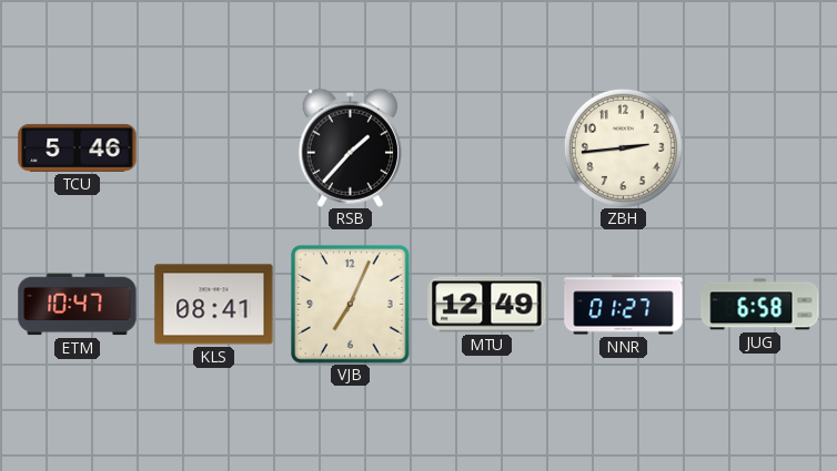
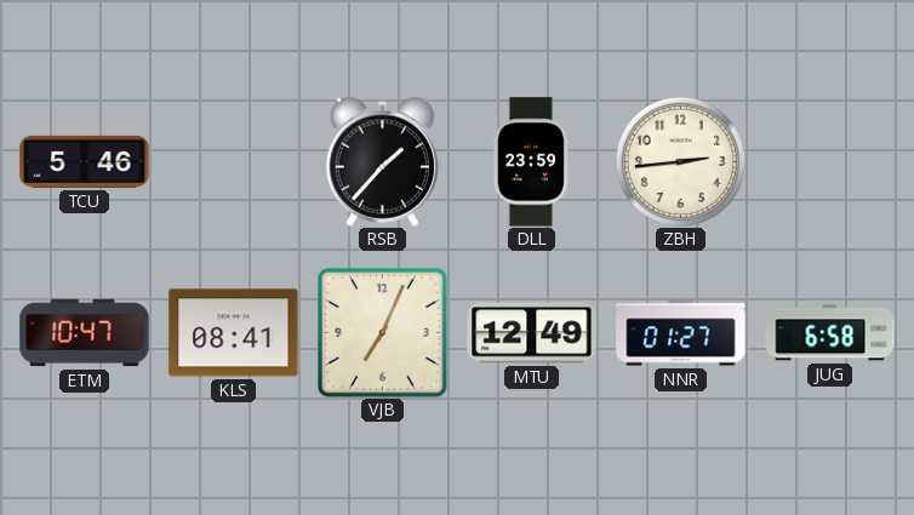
DLL: none -> 23:59 (531, 162)
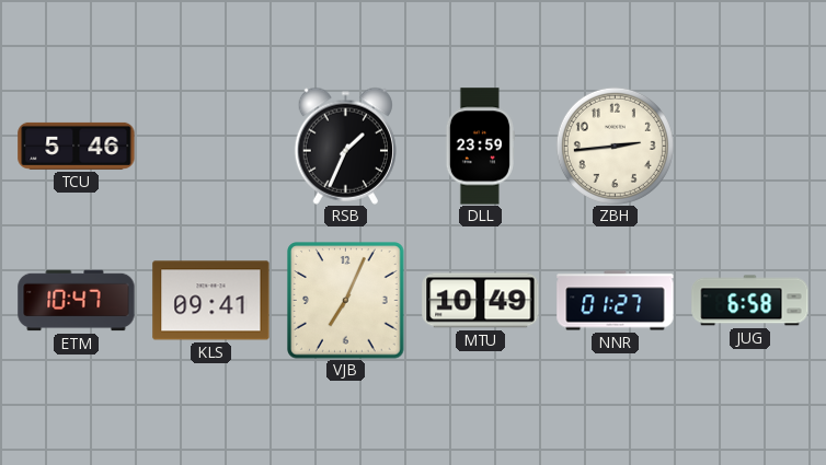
RSB: 1:37 -> 1:34 (345, 146)
KLS: 08:41 -> 09:41 (211, 301)
MTU: 12:49 -> 10:49 (481, 301)
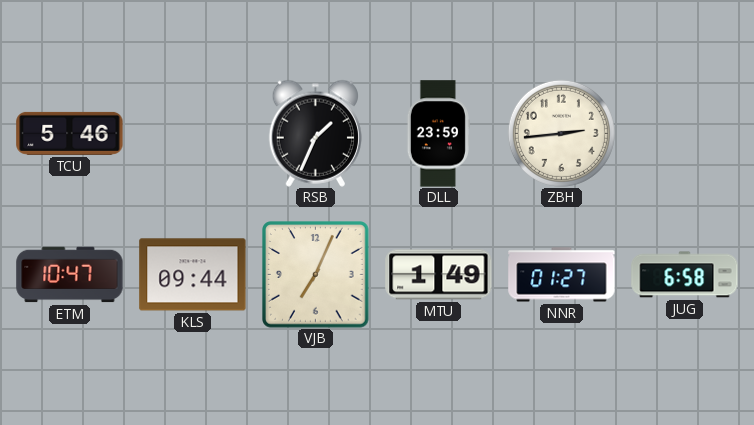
KLS: 09:41 -> 09:44 (193, 275)
MTU: 10:49 -> 1:49 (439, 275)
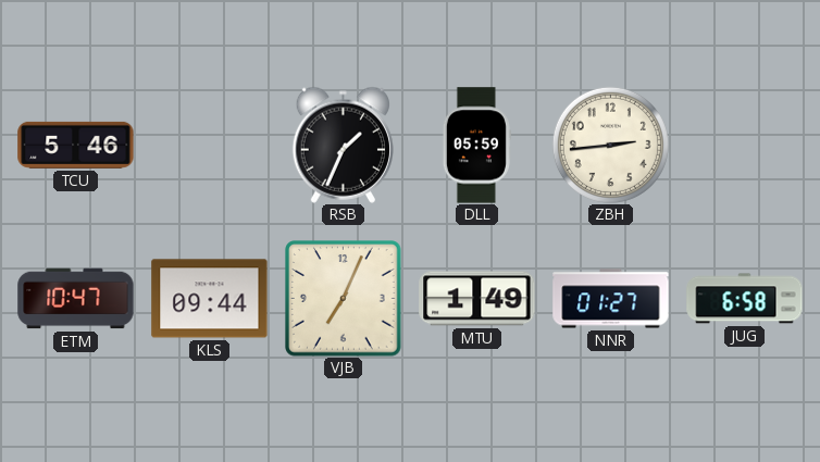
DLL: 23:59 -> 05:59 (476, 146)
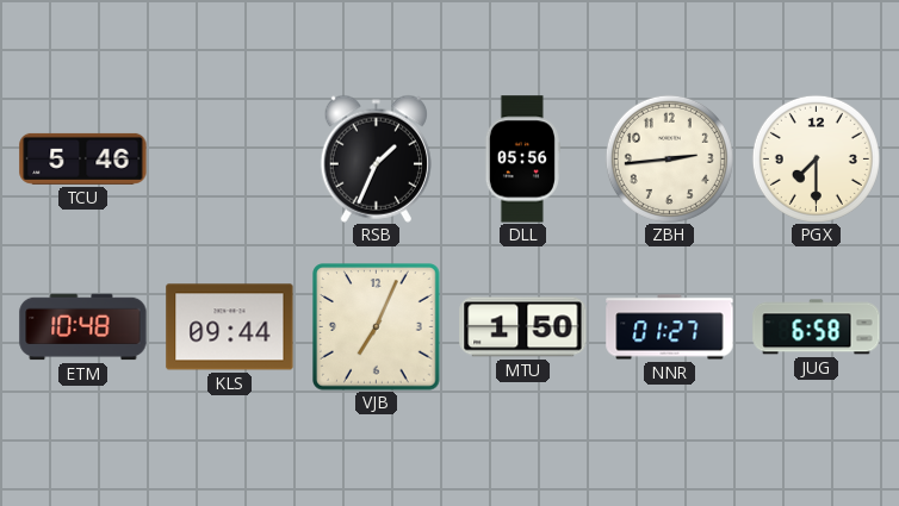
DLL: 05:59 -> 05:56 (522, 160)
PGX: none -> 7:30 (816, 158)
ETM: 10:47 -> 10:48 (83, 327)
MTU: 1:49 -> 1:50 (523, 327)
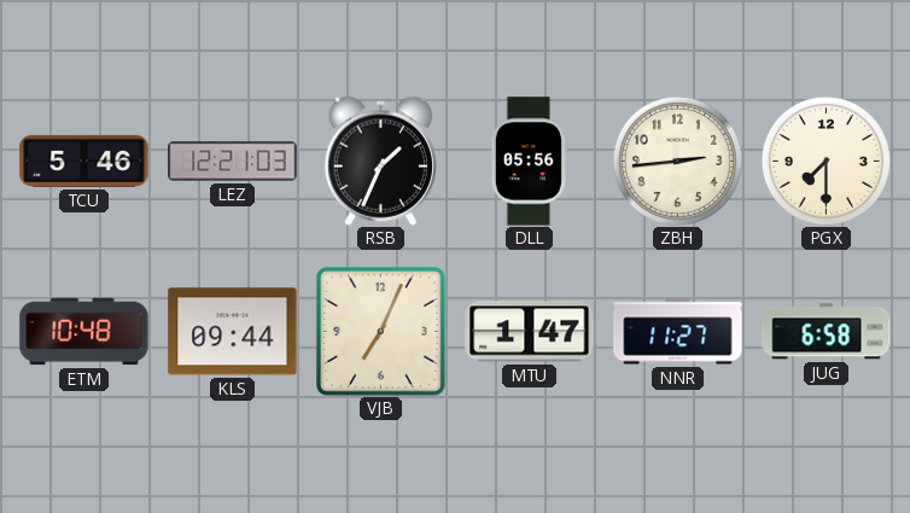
LEZ: none -> 12:21 (233, 162)
MTU: 1:50 -> 1:47 (530, 332)
NNR: 01:27 -> 11:27 (678, 332)
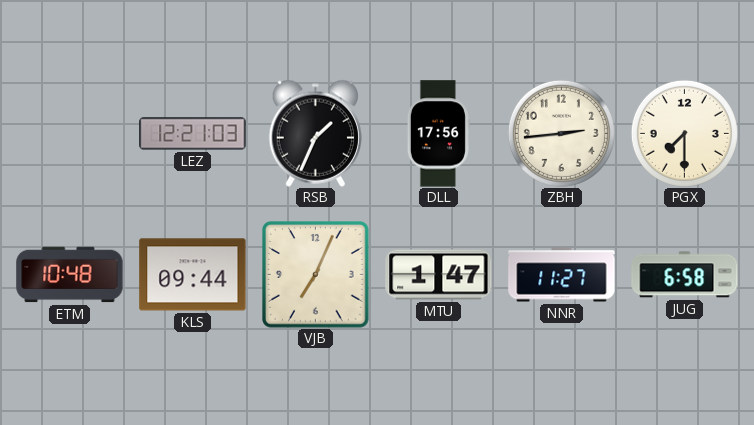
TCU: 5:46 -> none (84, 161)
DLL: 05:56 -> 17:56 (438, 134)
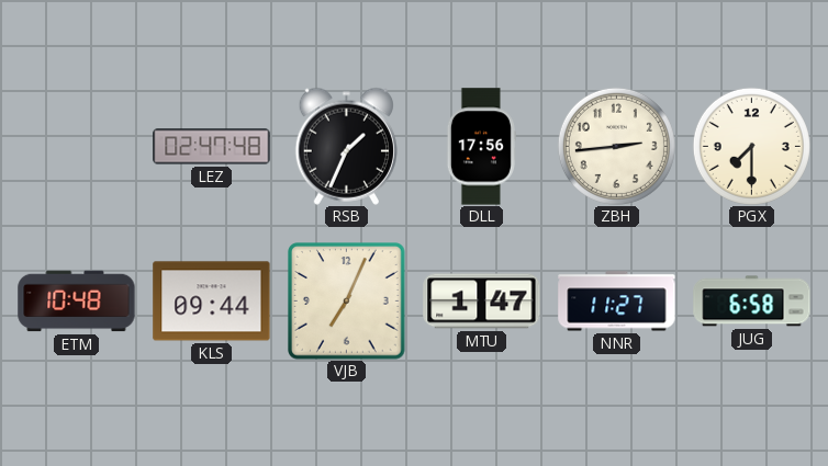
LEZ: 12:21 -> 02:47 (212, 147)
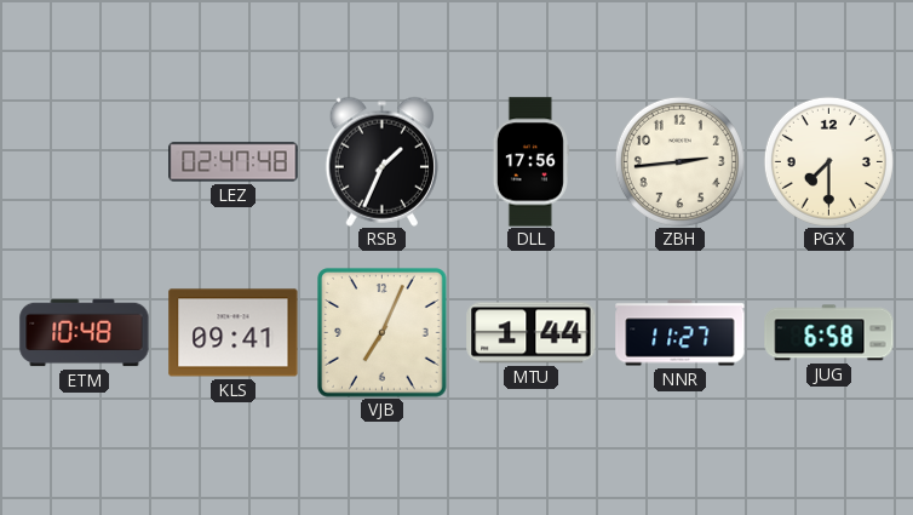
KLS: 09:44 -> 09:41 (234, 333)
MTU: 1:47 -> 1:44 (532, 333)
